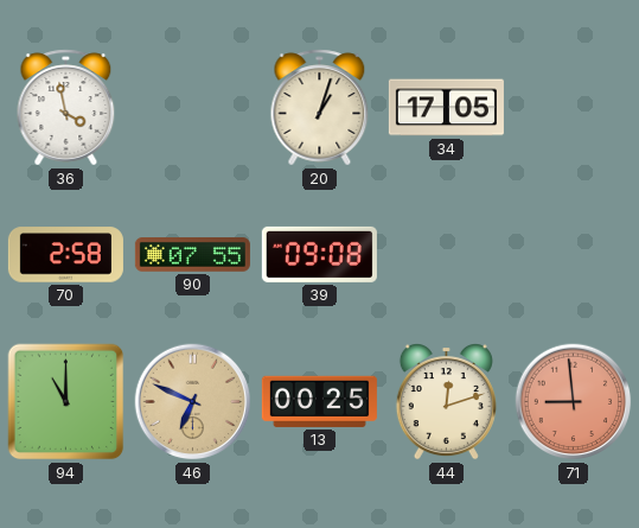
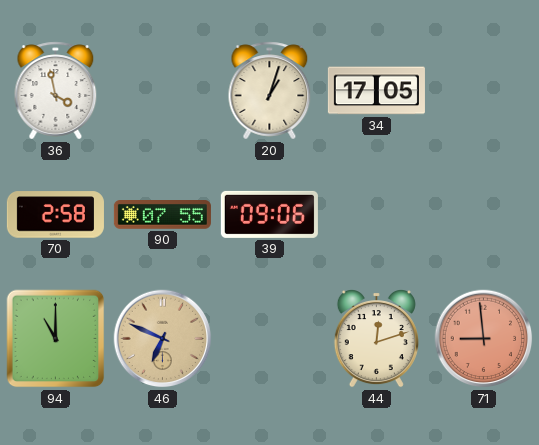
39: 09:08 -> 09:06 (269, 214)
13: 00:25 -> none (319, 401)
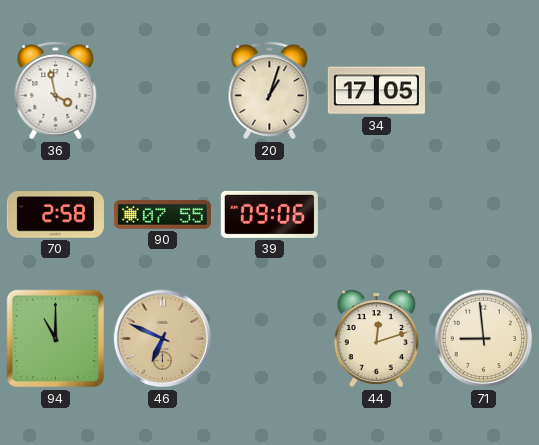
71 dial: salmon -> cream (484, 339)
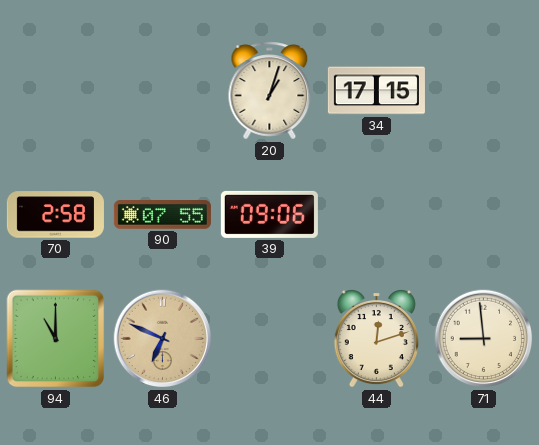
36: 3:58 -> none (56, 91)
34: 17:05 -> 17:15 (376, 91)
